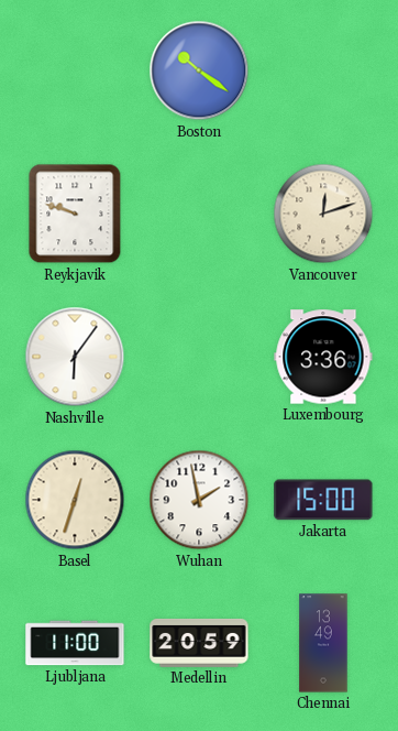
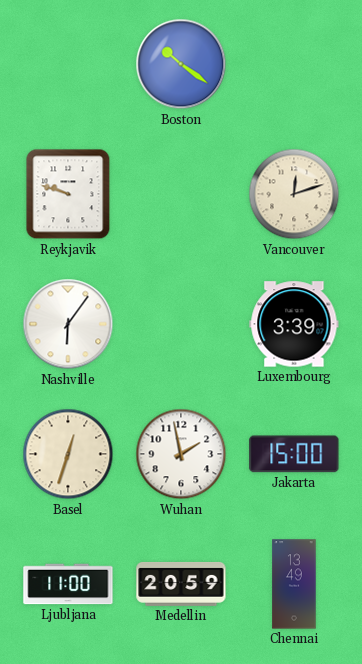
Luxembourg: 3:36 -> 3:39 (294, 324)
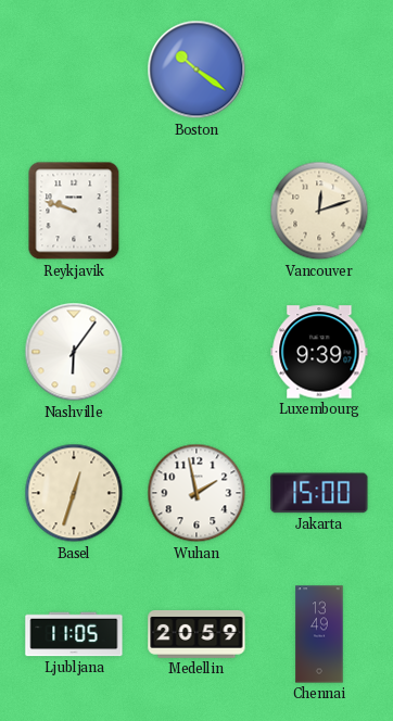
Luxembourg: 3:39 -> 9:39 (319, 352)
Ljubljana: 11:00 -> 11:05 (74, 634)
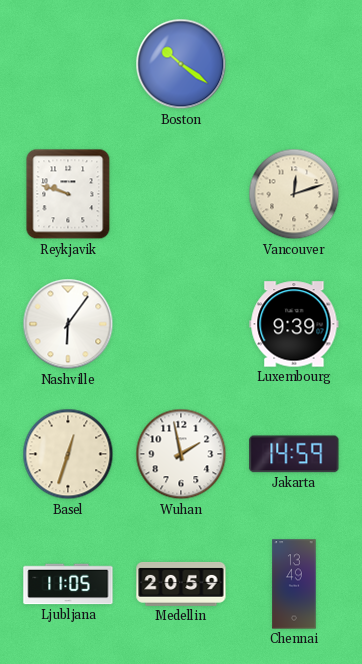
Jakarta: 15:00 -> 14:59 (294, 454)
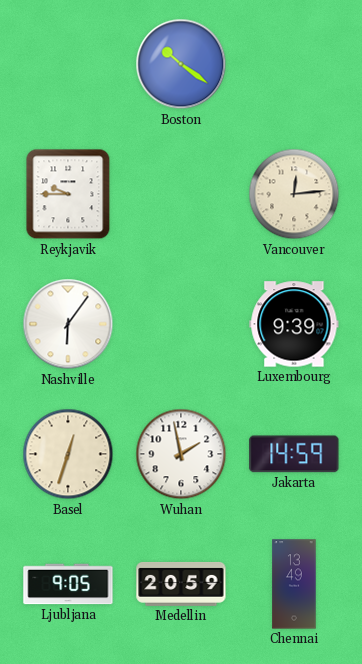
Reykjavik: 9:48 -> 9:45 (68, 194)
Vancouver: 12:12 -> 12:14 (294, 194)
Ljubljana: 11:05 -> 9:05 (68, 584)
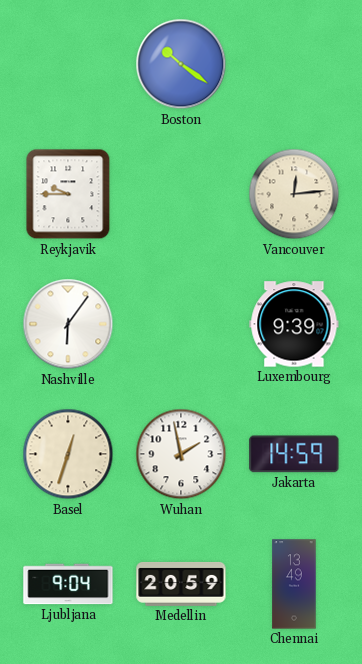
Ljubljana: 9:05 -> 9:04 (68, 584)
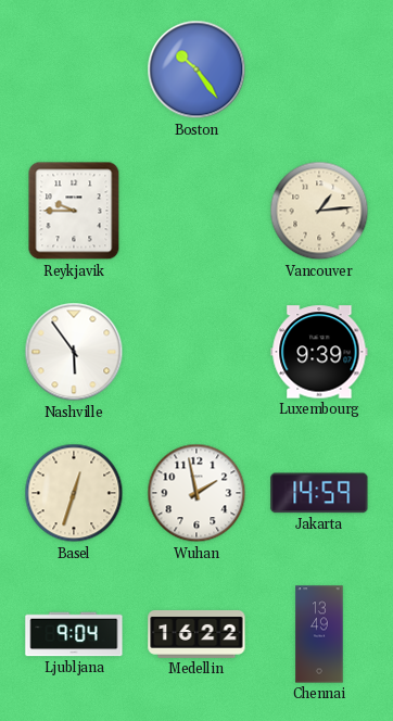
Boston: 10:21 -> 10:24 (196, 69)
Vancouver: 12:14 -> 1:14 (319, 211)
Nashville: 6:06 -> 5:54 (74, 352)
Medellin: 20:59 -> 16:22 (196, 634)
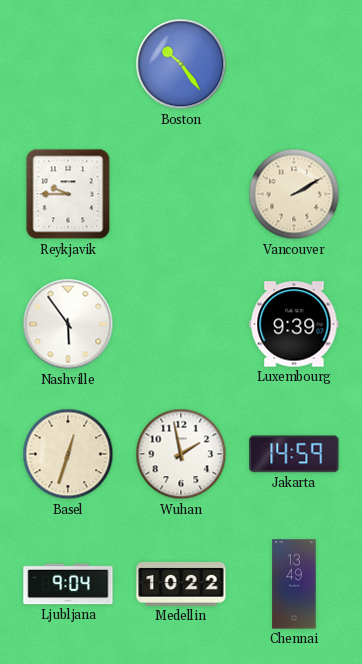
Vancouver: 1:14 -> 2:10 (294, 194)
Medellin: 16:22 -> 10:22 (181, 584)
